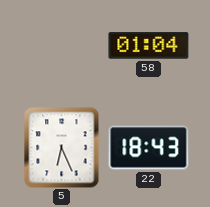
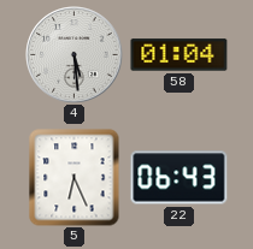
4: none -> 5:29 (75, 55)
22: 18:43 -> 06:43 (180, 178)
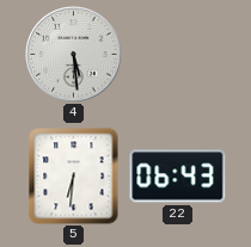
58: 01:04 -> none (180, 55)
5: 6:26 -> 6:31 (74, 177)
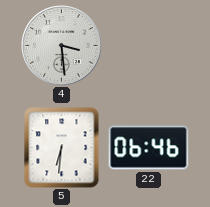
4: 5:29 -> 3:29 (62, 46)
22: 06:43 -> 06:46 (149, 148)
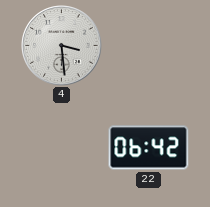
5: 6:31 -> none (62, 148)
22: 06:46 -> 06:42 (149, 148)
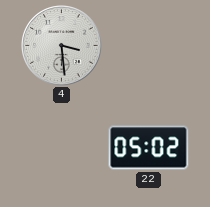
22: 06:42 -> 05:02 (149, 148)
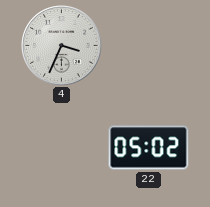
4: 3:29 -> 3:34 (62, 46)
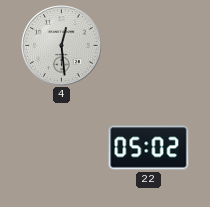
4: 3:34 -> 12:29 (62, 46)
